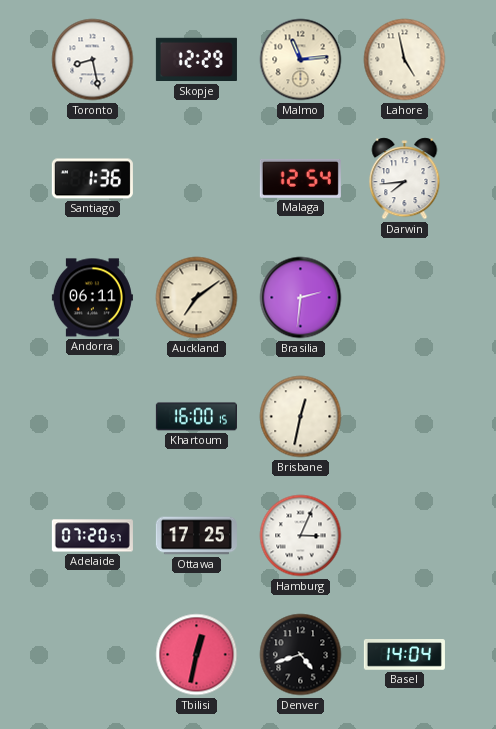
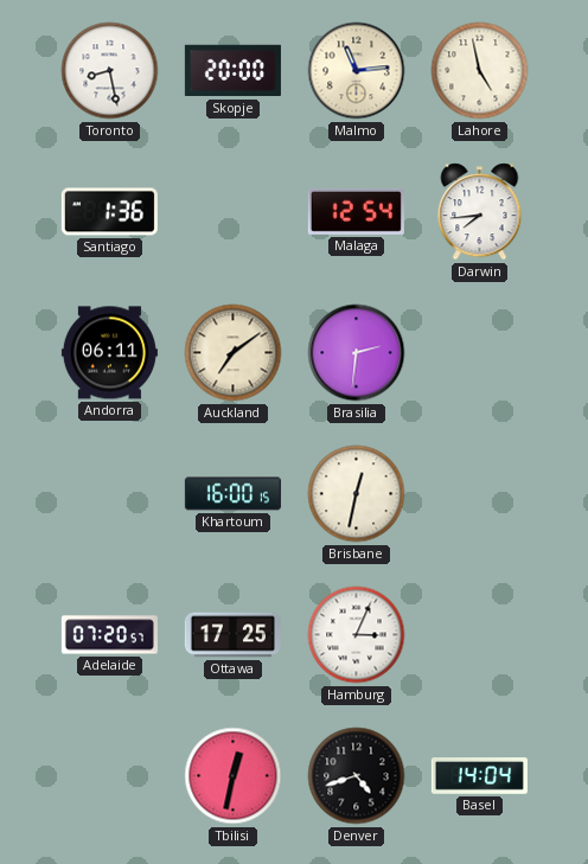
Skopje: 12:29 -> 20:00 (232, 71)
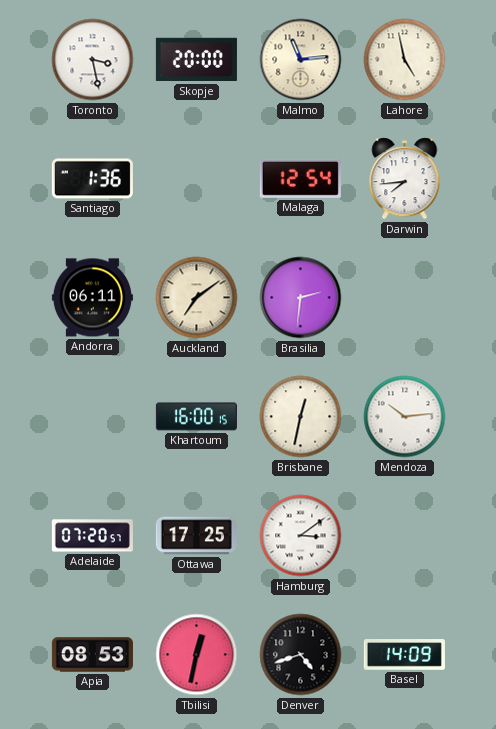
Toronto: 8:28 -> 3:28 (93, 60)
Mendoza: none -> 10:14 (405, 417)
Hamburg: 3:04 -> 3:09 (301, 536)
Apia: none -> 08:53 (92, 655)
Basel: 14:04 -> 14:09 (404, 655)
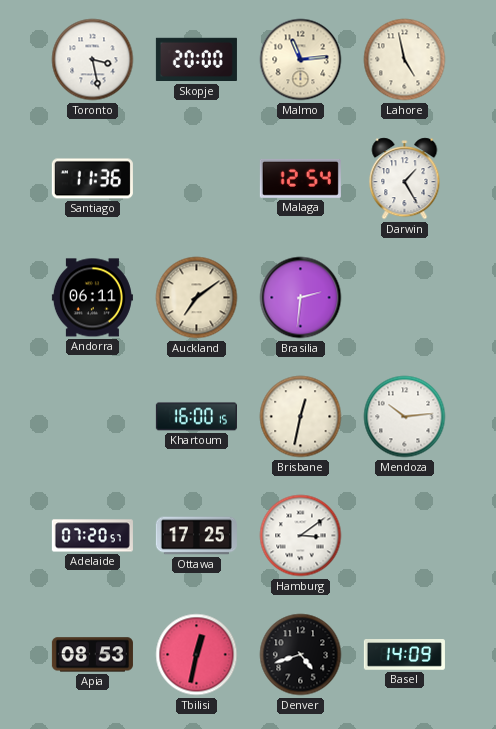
Santiago: 1:36 -> 11:36 (92, 179)
Darwin: 7:44 -> 1:25 (405, 179)
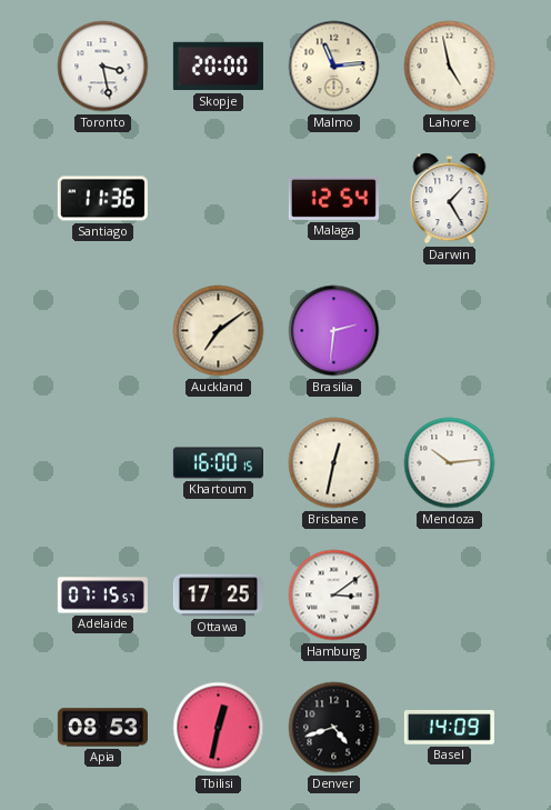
Andorra: 06:11 -> none (92, 298)
Adelaide: 07:20 -> 07:15 (102, 596)
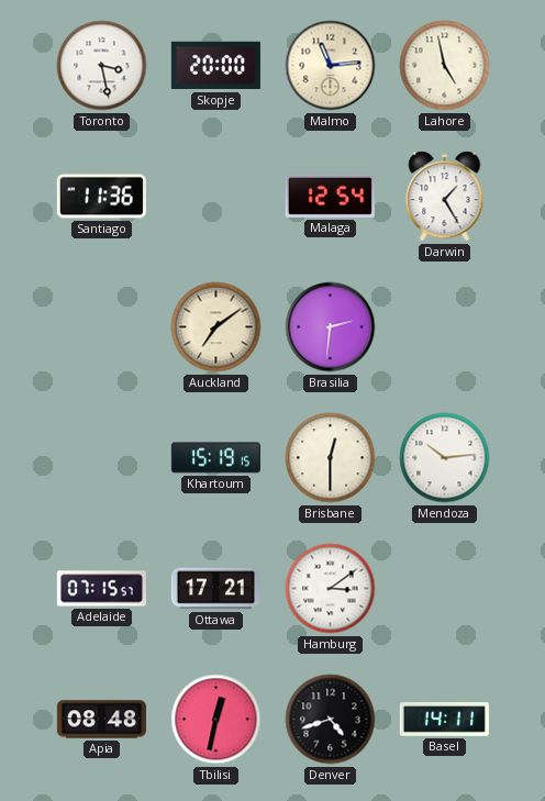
Khartoum: 16:00 -> 15:19 (215, 458)
Brisbane: 12:32 -> 12:30 (331, 458)
Ottawa: 17:25 -> 17:21 (215, 589)
Apia: 08:53 -> 08:48 (101, 720)
Basel: 14:09 -> 14:11 (444, 720)
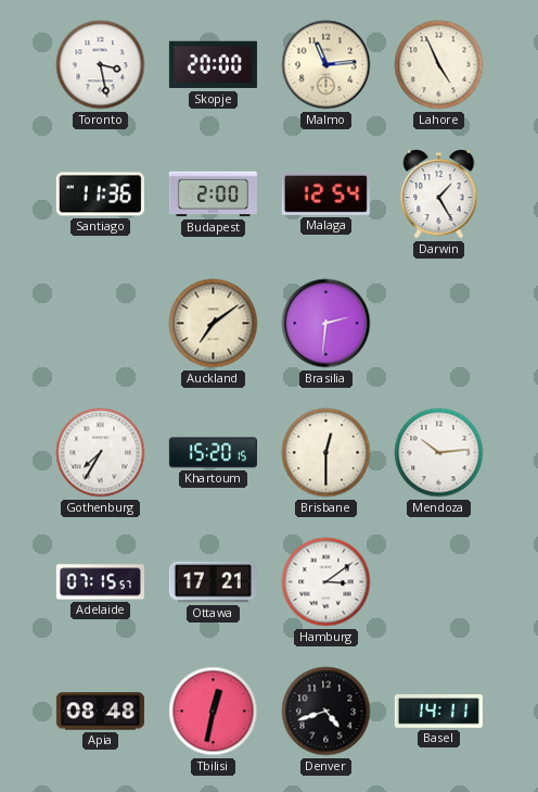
Lahore: 4:58 -> 4:56 (439, 65)
Budapest: none -> 2:00 (213, 194)
Gothenburg: none -> 7:35 (101, 453)
Khartoum: 15:19 -> 15:20 (213, 453)
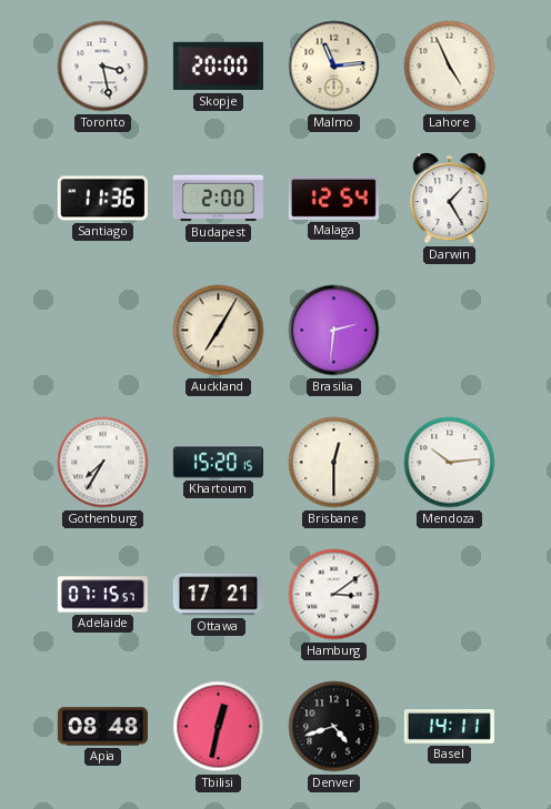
Auckland: 7:09 -> 7:05 (219, 331)
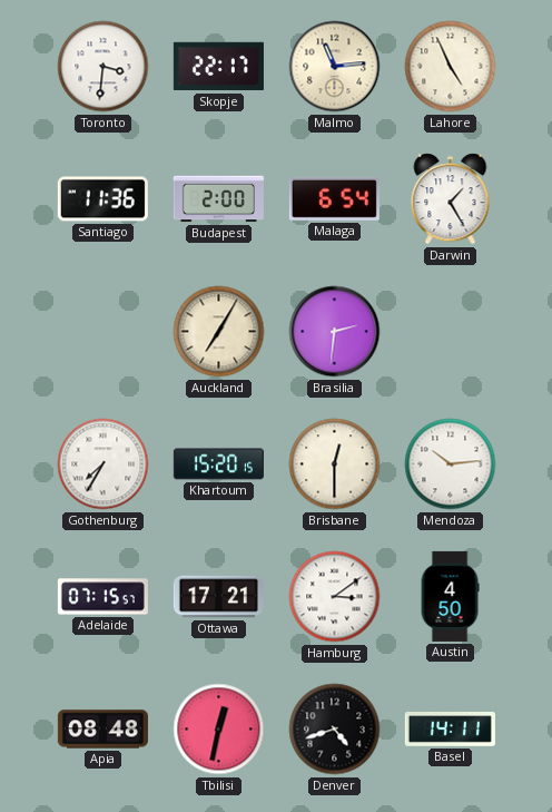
Toronto: 3:28 -> 3:31 (103, 67)
Skopje: 20:00 -> 22:17 (218, 67)
Malaga: 12:54 -> 6:54 (334, 198)
Austin: none -> 4:50 (450, 596)
